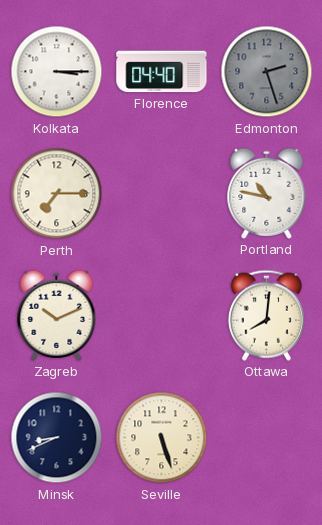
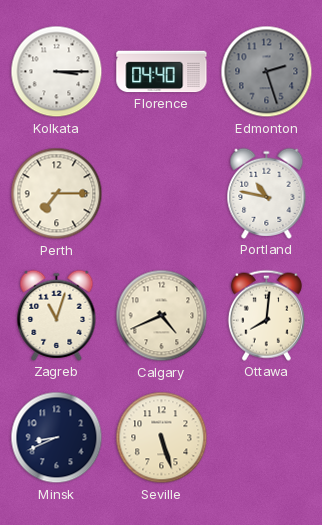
Zagreb: 10:11 -> 11:03 (57, 315)
Calgary: none -> 4:41 (162, 316)
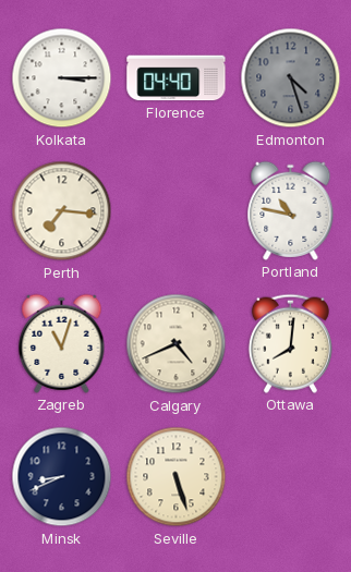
Edmonton: 2:27 -> 4:27 (291, 78)
Perth: 7:15 -> 7:16 (62, 211)
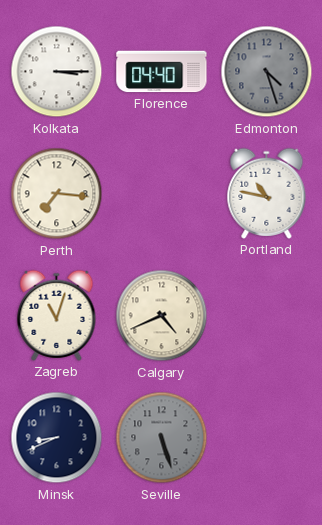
Ottawa: 8:01 -> none (290, 343)
Seville dial: cream -> grey (162, 438)
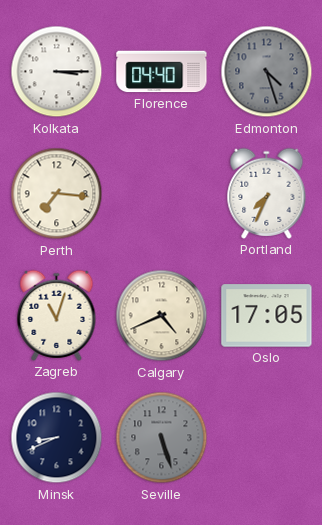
Portland: 10:47 -> 7:34 (267, 193)
Oslo: none -> 17:05 (267, 316)
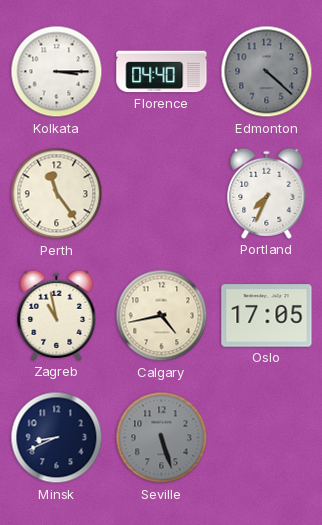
Edmonton: 4:27 -> 4:22 (267, 72)
Perth: 7:16 -> 11:24 (57, 194)
Zagreb: 11:03 -> 10:58 (57, 315)
Calgary: 4:41 -> 4:43 (162, 316)
